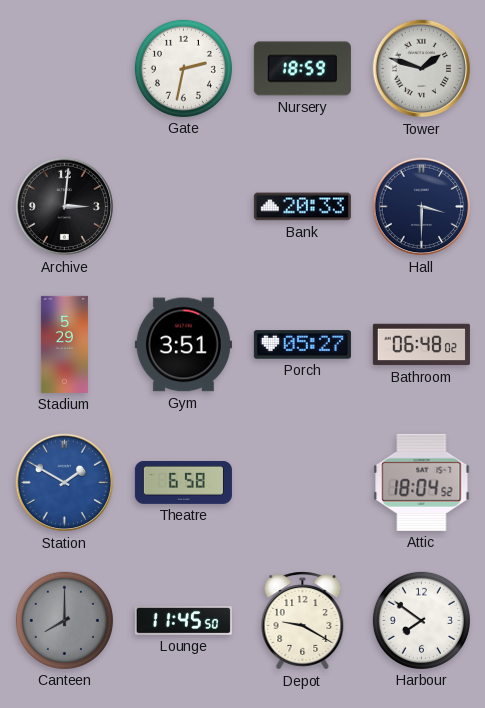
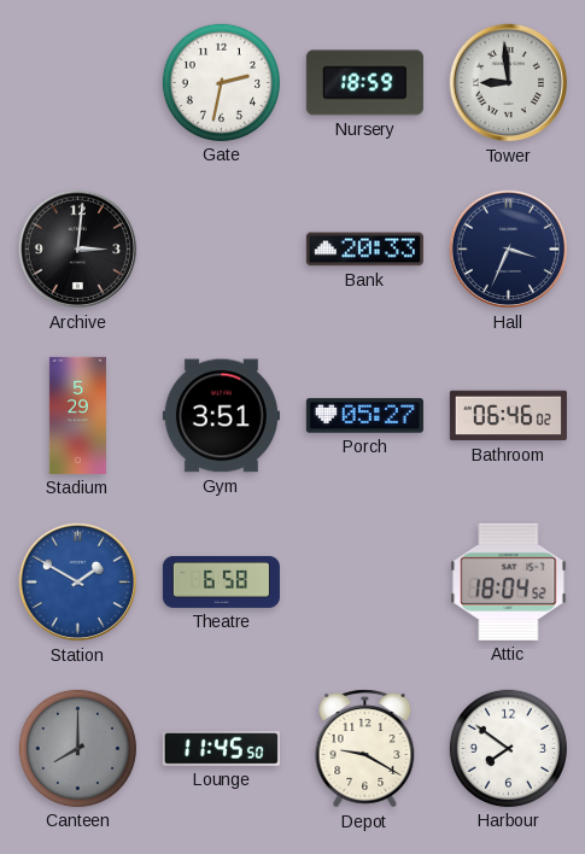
Tower: 1:48 -> 8:59 (509, 83)
Hall: 3:30 -> 3:34 (509, 250)
Bathroom: 06:48 -> 06:46 (508, 416)
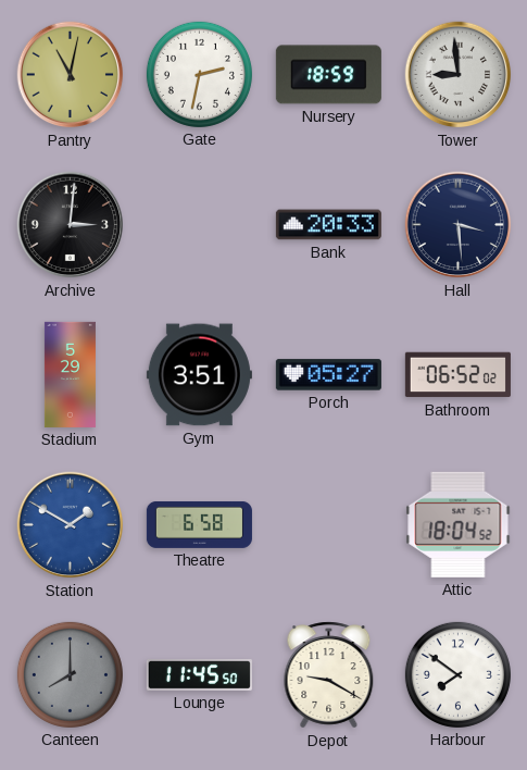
Pantry: none -> 11:02 (71, 75)
Hall: 3:34 -> 3:29 (459, 225)
Bathroom: 06:46 -> 06:52 (457, 375)
